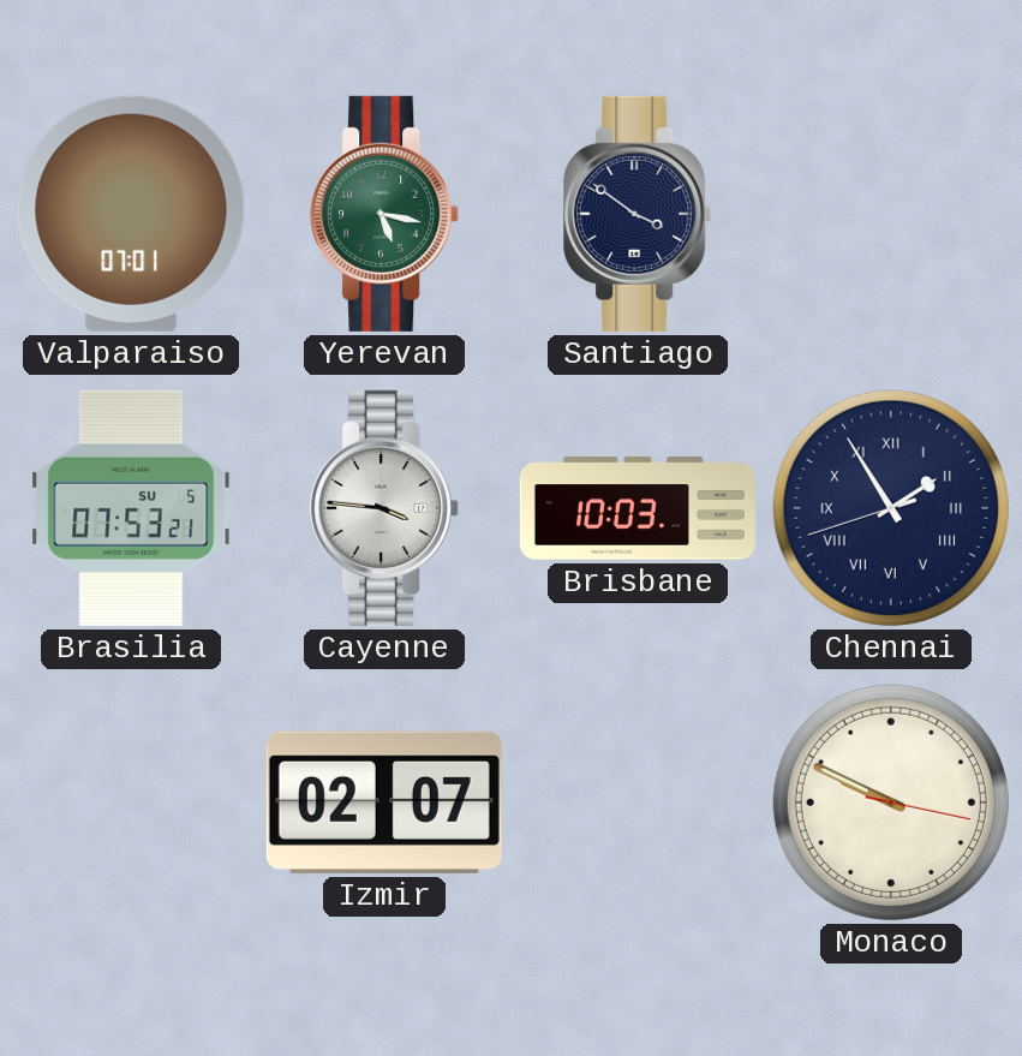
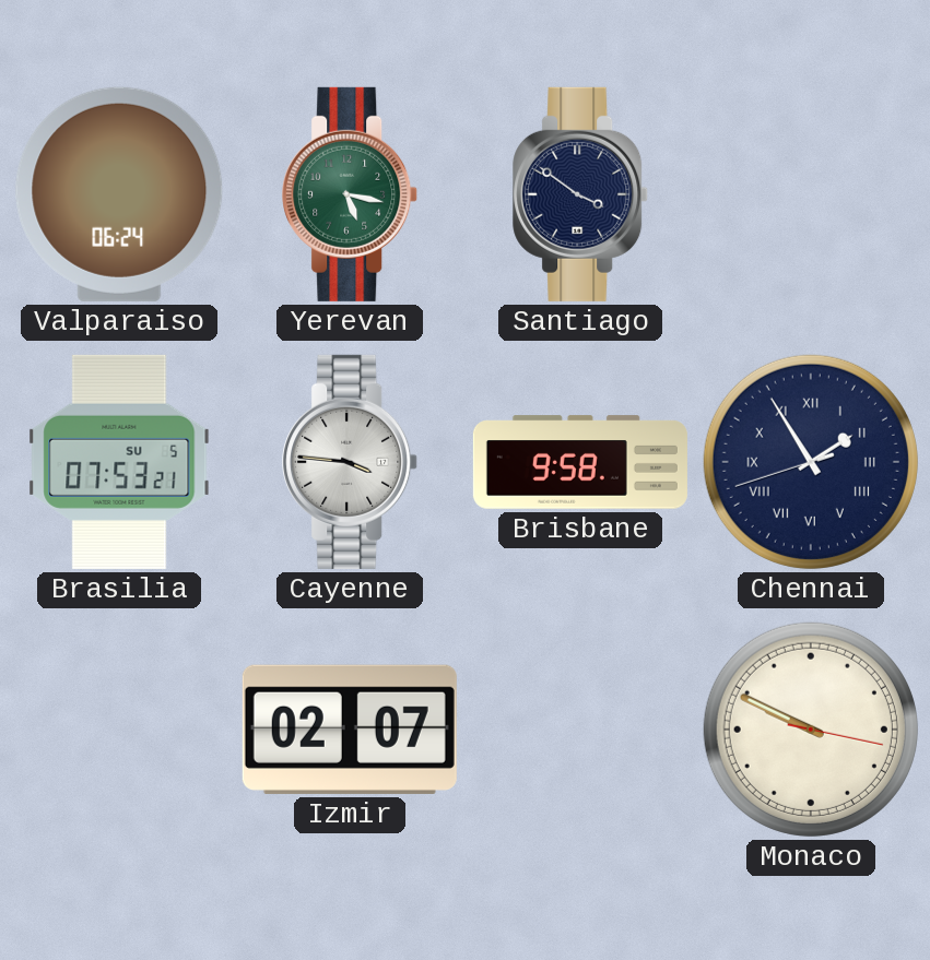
Valparaiso: 07:01 -> 06:24 (119, 194)
Brisbane: 10:03 -> 9:58 (580, 462)
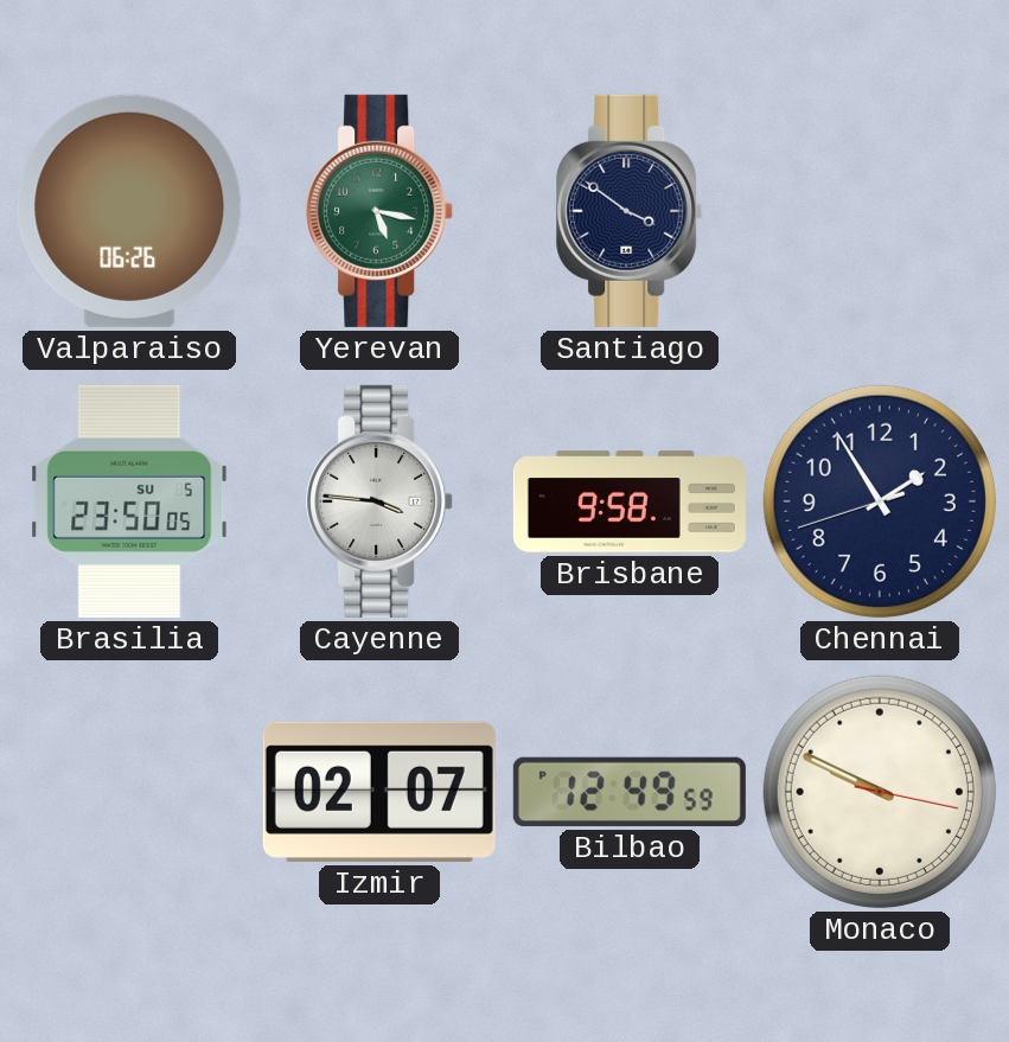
Valparaiso: 06:24 -> 06:26 (129, 211)
Brasilia: 07:53 -> 23:50 (129, 501)
Chennai numerals: Roman -> Arabic (880, 501)
Bilbao: none -> 12:49 (630, 792)
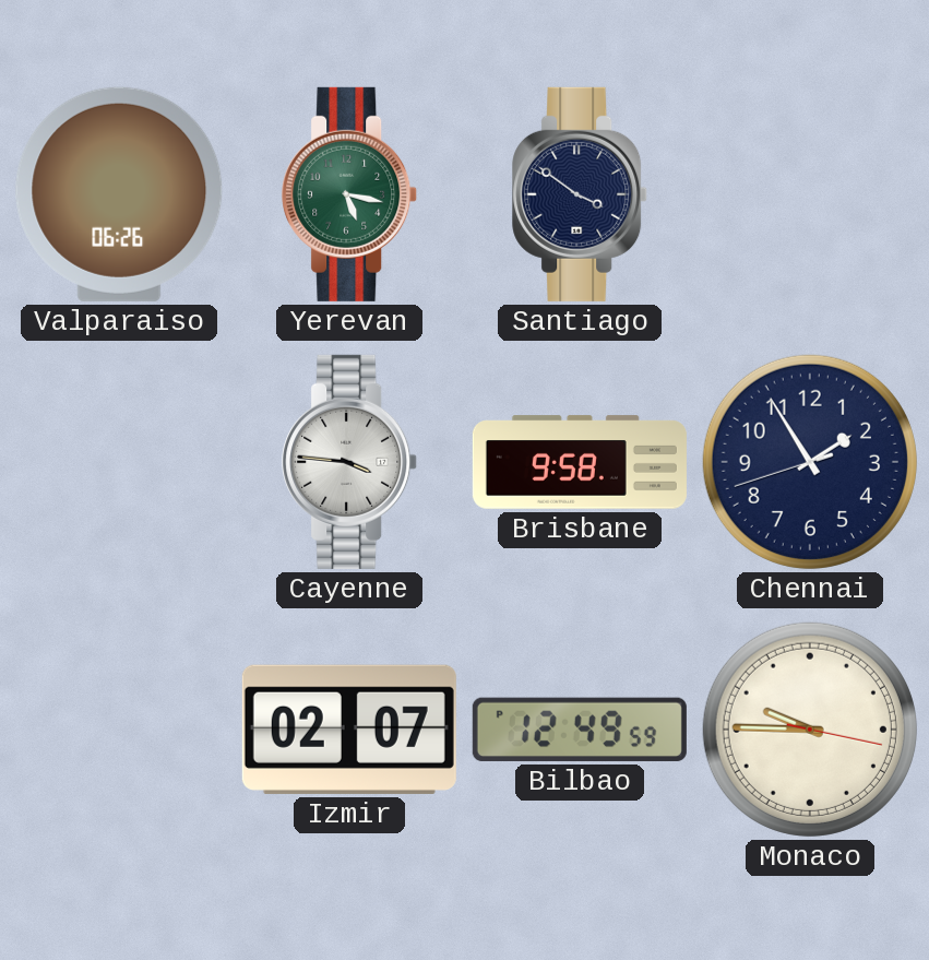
Brasilia: 23:50 -> none (129, 501)
Monaco: 9:49 -> 9:45 (810, 730)
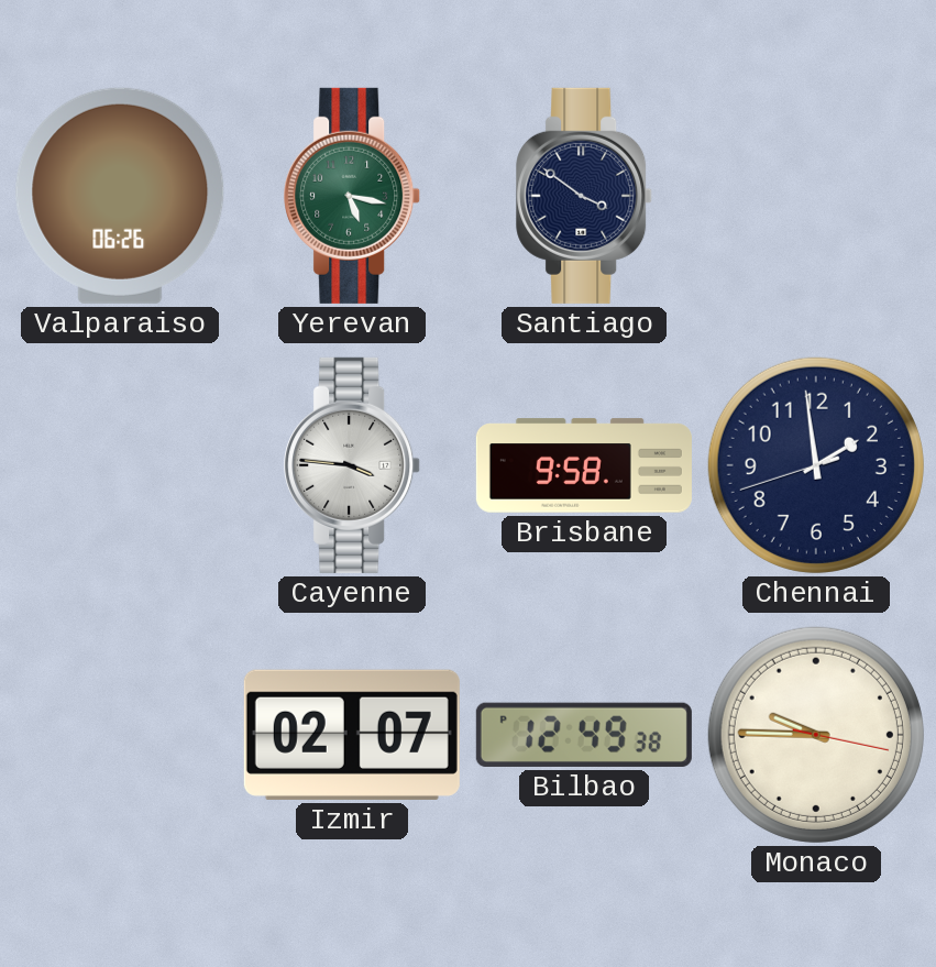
Chennai: 1:54 -> 1:58 (816, 465)
Bilbao: 12:49:59 PM -> 12:49:38 PM (584, 735)
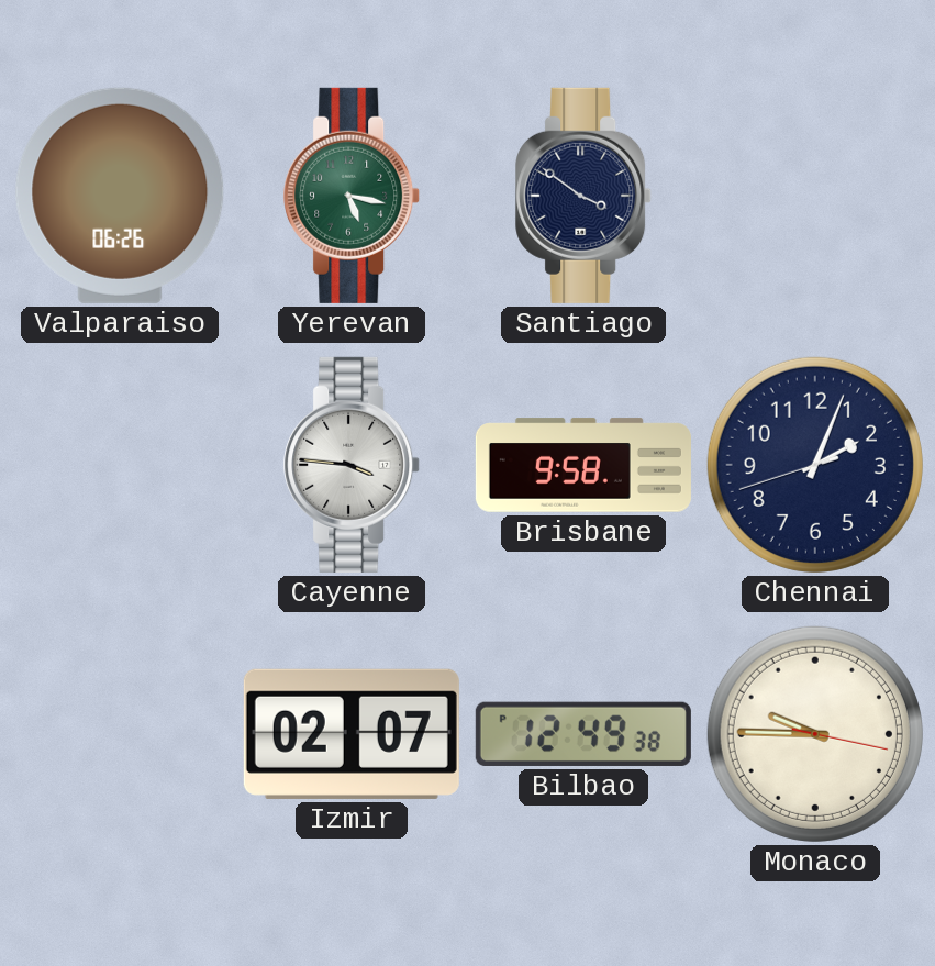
Chennai: 1:58 -> 2:03 (815, 465)
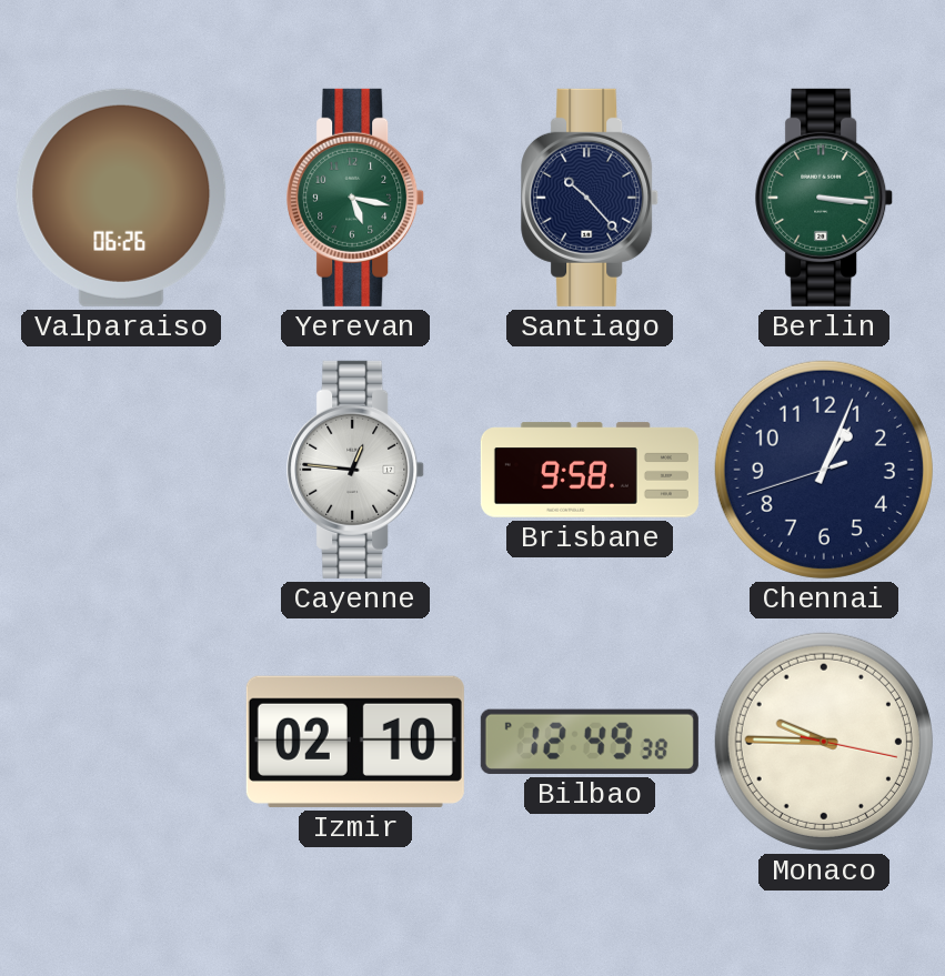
Santiago: 3:51 -> 10:23 (591, 198)
Berlin: none -> 3:16 (825, 198)
Cayenne: 3:46 -> 12:46 (356, 470)
Chennai: 2:03 -> 1:03 (824, 470)
Izmir: 02:07 -> 02:10 (355, 742)
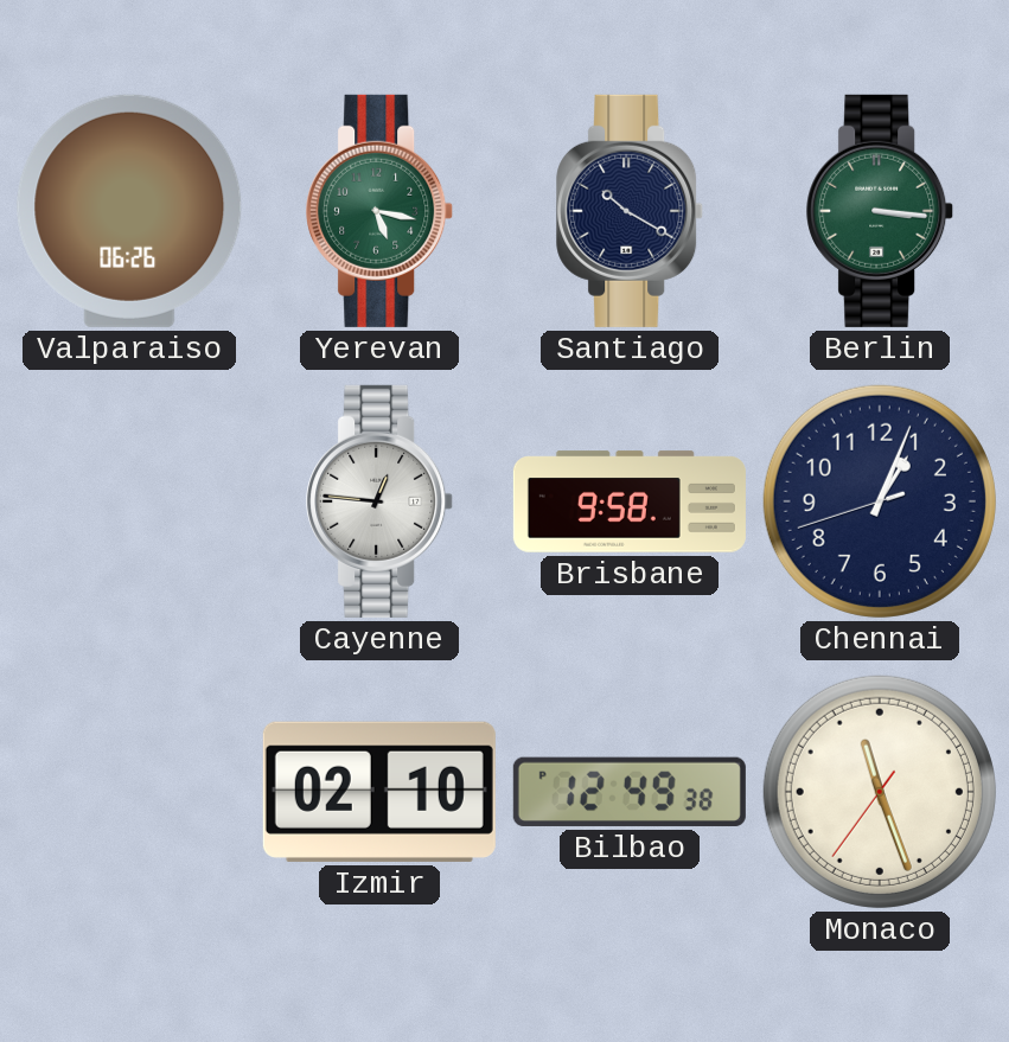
Santiago: 10:23 -> 10:20 (631, 211)
Monaco: 9:45 -> 11:26 (880, 792)
